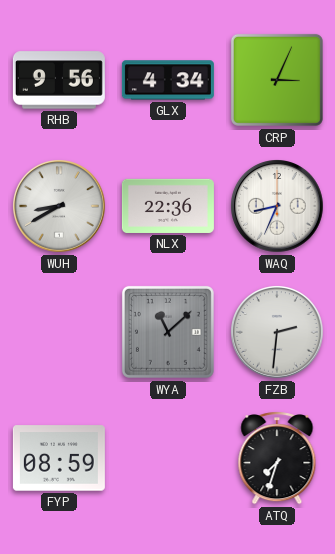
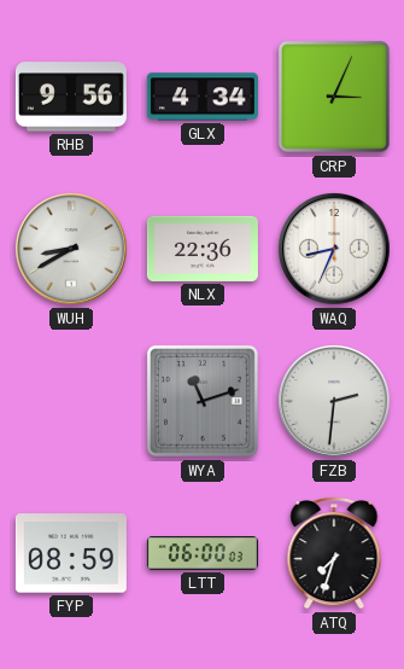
WYA: 11:08 -> 11:12 (203, 401)
LTT: none -> 06:00 (203, 553)
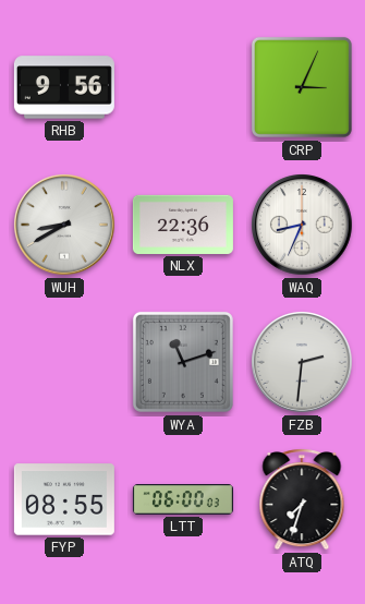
GLX: 4:34 -> none (203, 97)
FYP: 08:59 -> 08:55 (64, 499)
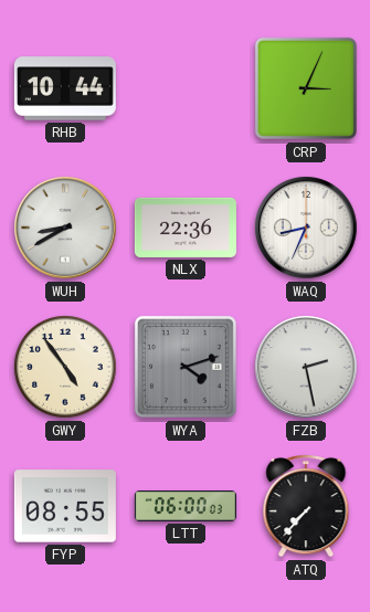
RHB: 9:56 -> 10:44 (65, 88)
GWY: none -> 4:54 (65, 367)
WYA: 11:12 -> 4:12 (186, 367)
FZB: 2:31 -> 2:28 (307, 368)
ATQ: 7:33 -> 7:37 (306, 506)
